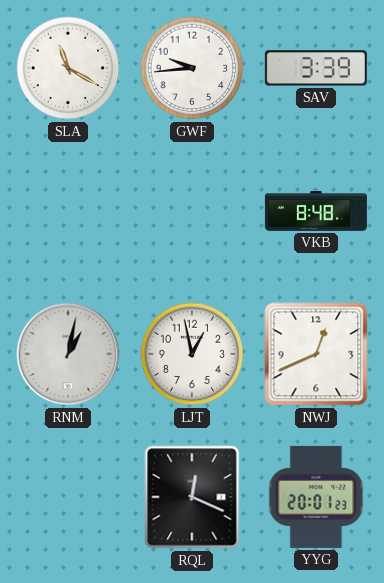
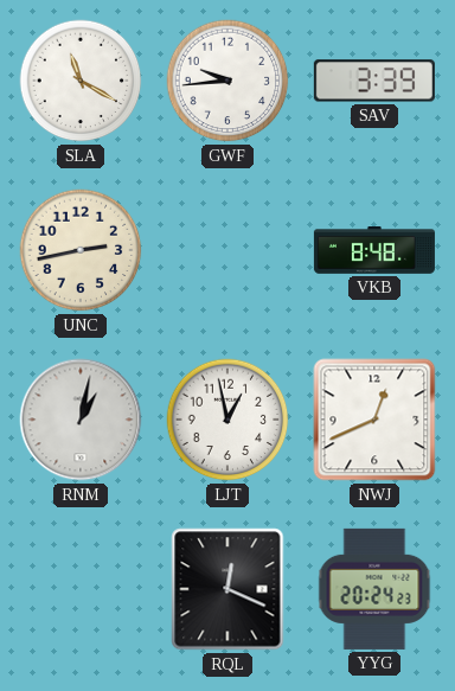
UNC: none -> 2:43 (81, 250)
YYG: 20:01 -> 20:24 (374, 589)
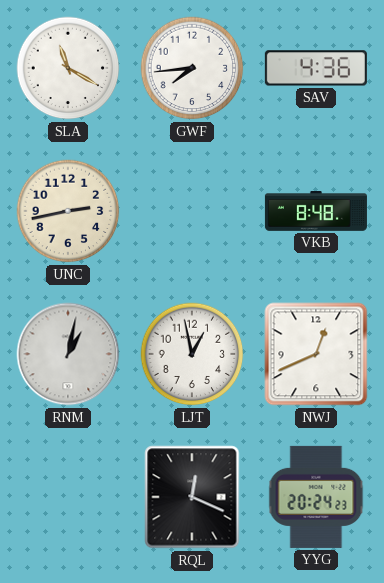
GWF: 9:44 -> 7:44 (192, 68)
SAV: 3:39 -> 4:36 (316, 68)
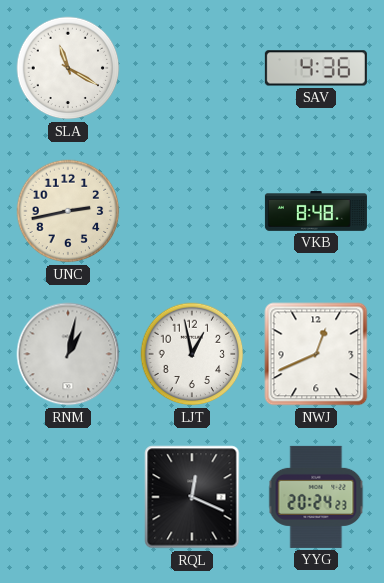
GWF: 7:44 -> none (192, 68)
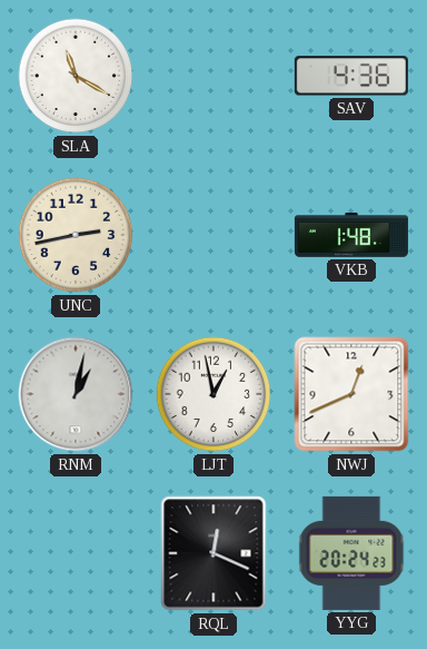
VKB: 8:48 -> 1:48 (351, 236)
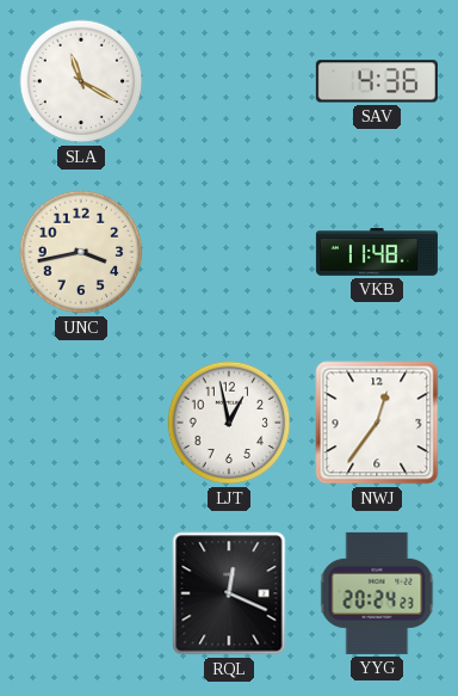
UNC: 2:43 -> 3:43 (81, 252)
VKB: 1:48 -> 11:48 (377, 253)
RNM: 1:02 -> none (76, 394)
NWJ: 12:41 -> 12:36 (377, 423)
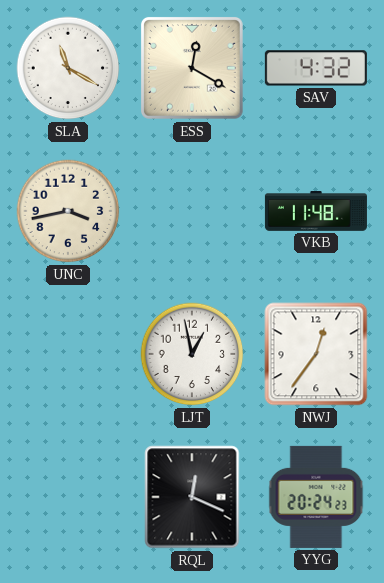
ESS: none -> 12:20 (192, 68)
SAV: 4:36 -> 4:32 (316, 68)
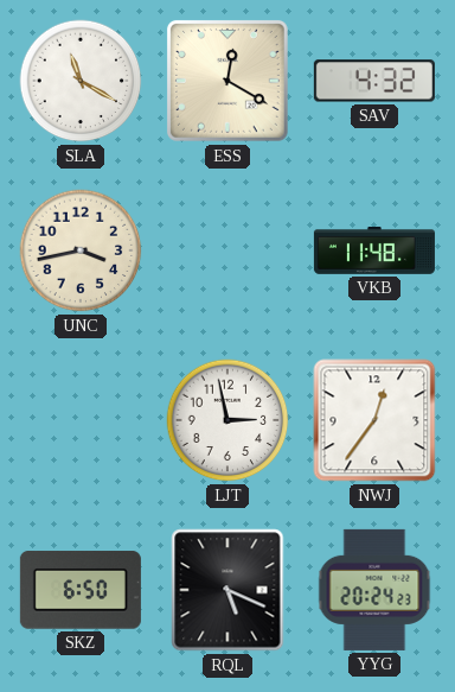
LJT: 12:58 -> 2:58 (227, 420)
SKZ: none -> 6:50 (81, 590)
RQL: 12:19 -> 5:19 (227, 590)
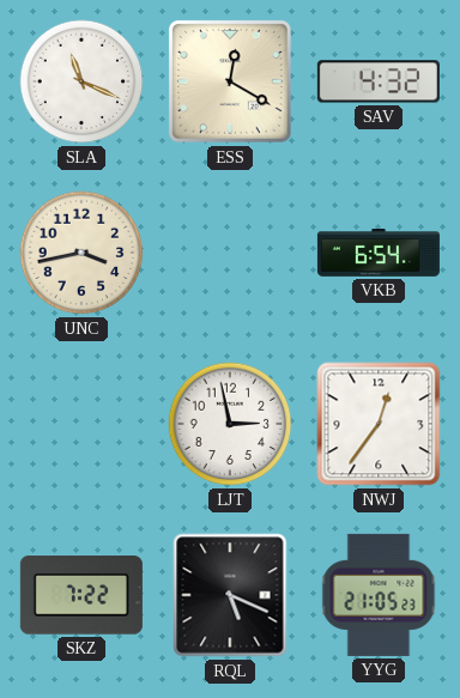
SLA: 11:20 -> 11:19 (81, 81)
VKB: 11:48 -> 6:54 (379, 254)
SKZ: 6:50 -> 7:22 (81, 595)
YYG: 20:24 -> 21:05 (379, 595)
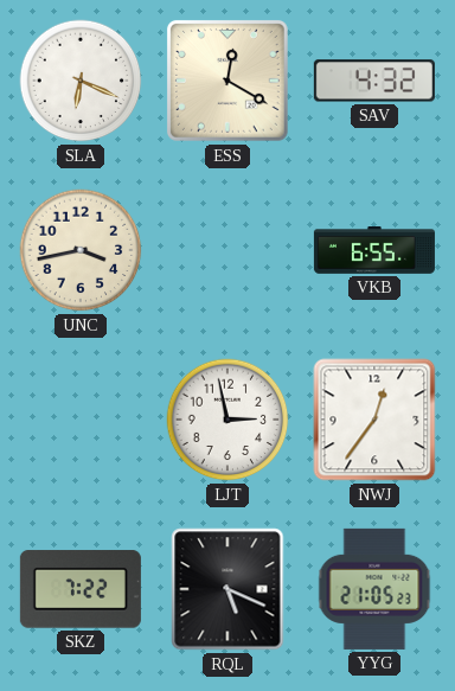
SLA: 11:19 -> 6:19 (81, 81)
VKB: 6:54 -> 6:55 (374, 251)
